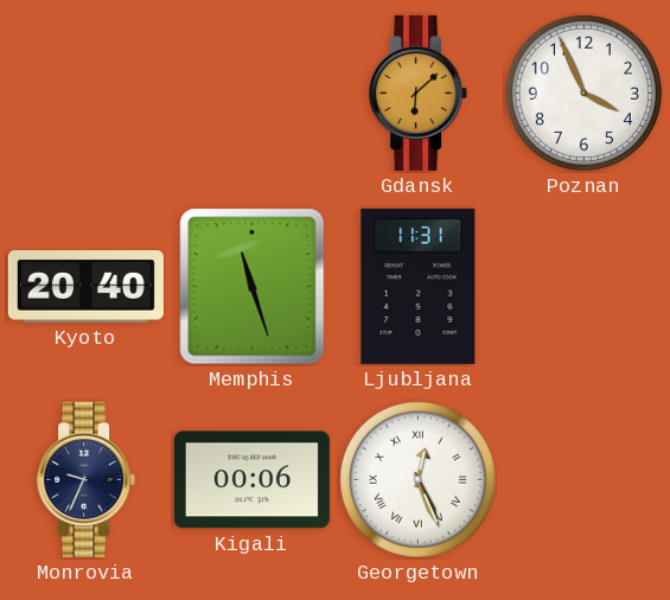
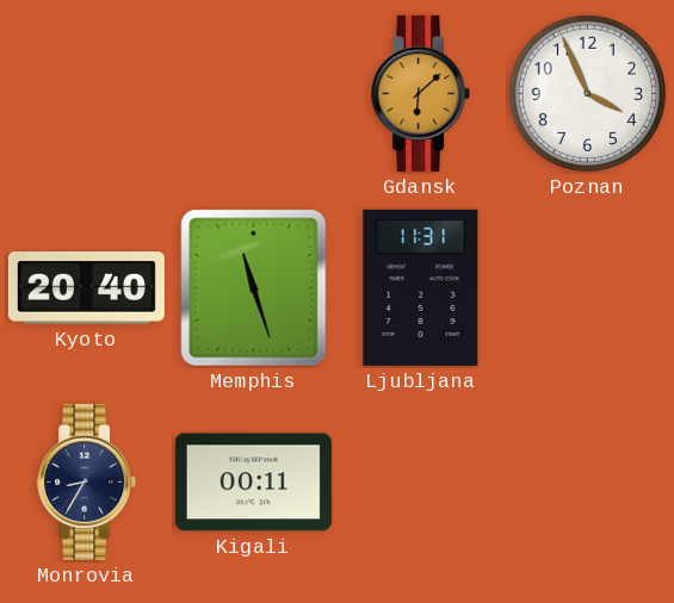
Monrovia: 9:34 -> 8:35 (87, 481)
Kigali: 00:06 -> 00:11 (253, 483)
Georgetown: 12:26 -> none (417, 479)
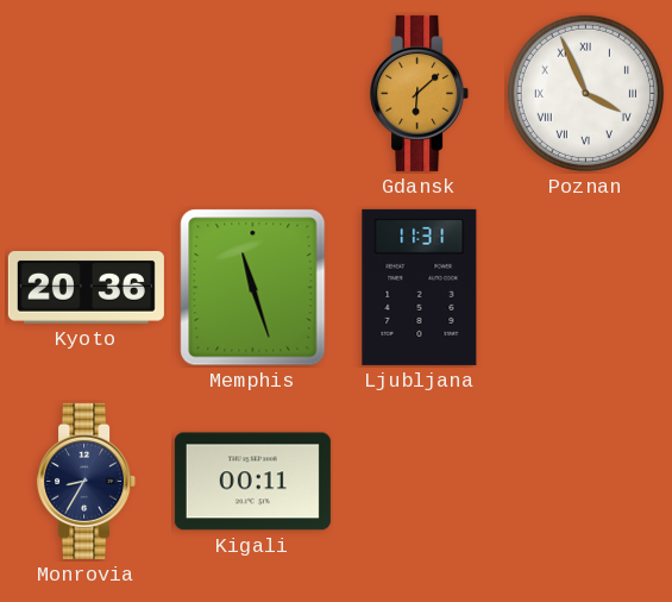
Poznan numerals: Arabic -> Roman (585, 93)
Kyoto: 20:40 -> 20:36 (86, 288)
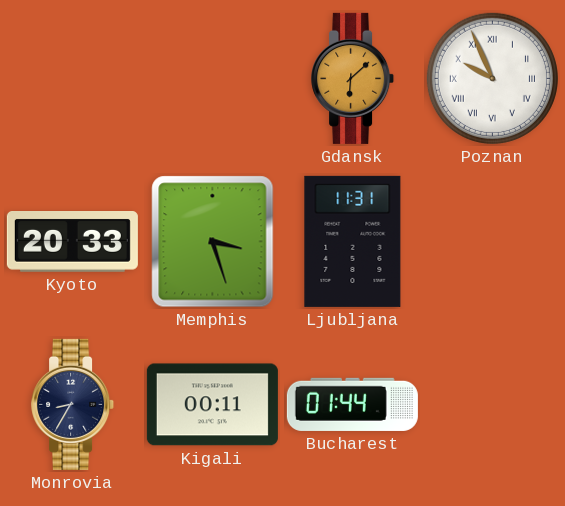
Poznan: 3:56 -> 9:56 (492, 78)
Kyoto: 20:36 -> 20:33 (72, 242)
Memphis: 11:27 -> 3:27 (213, 242)
Bucharest: none -> 01:44 (352, 404)
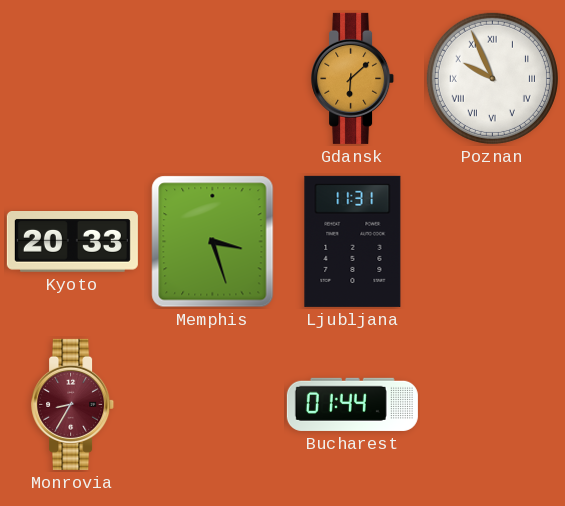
Monrovia dial: navy -> burgundy (73, 404)
Kigali: 00:11 -> none (212, 405)
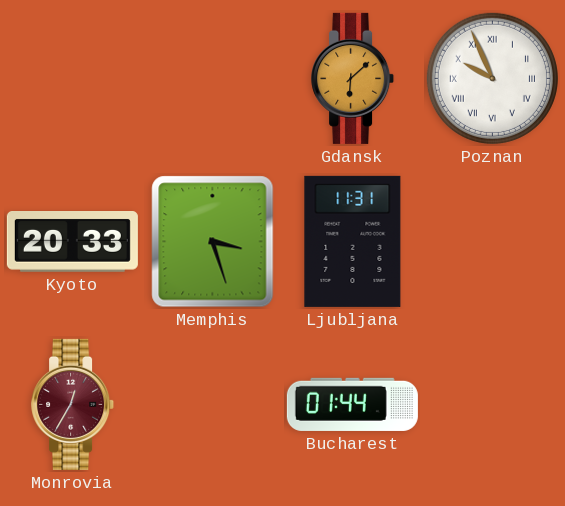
Monrovia: 8:35 -> 12:35 (73, 404)
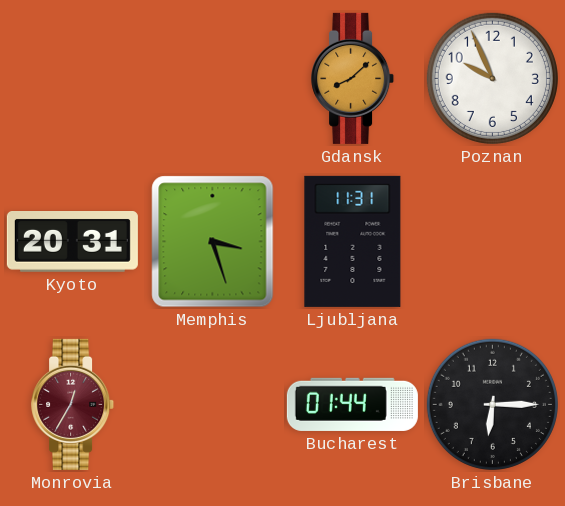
Gdansk: 6:08 -> 8:08 (353, 78)
Poznan numerals: Roman -> Arabic (492, 78)
Kyoto: 20:33 -> 20:31 (72, 242)
Brisbane: none -> 6:15 (492, 404)
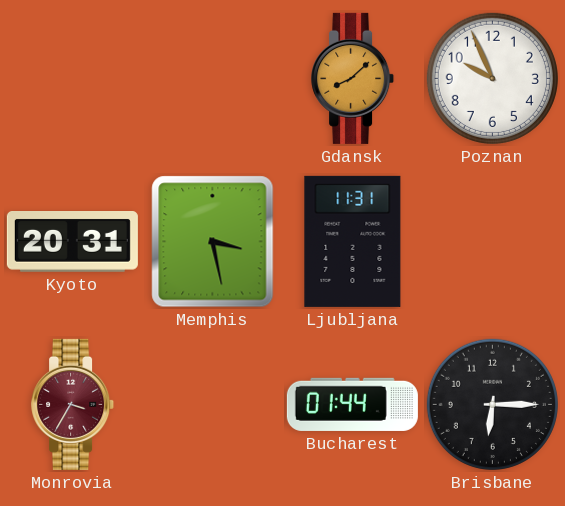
Memphis: 3:27 -> 3:28 (213, 242)
Monrovia: 12:35 -> 3:35 (73, 404)
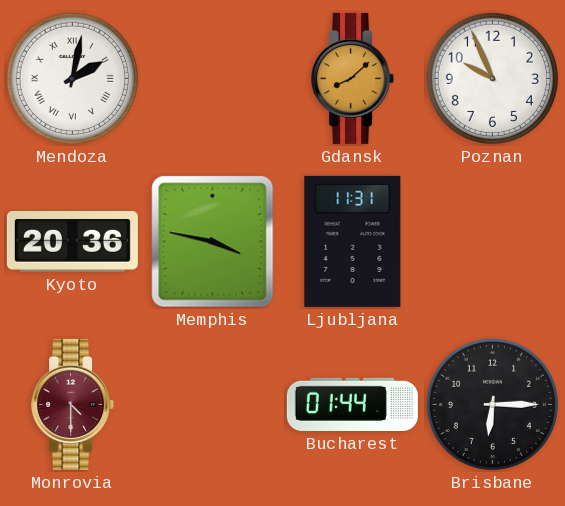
Mendoza: none -> 2:02 (72, 78)
Kyoto: 20:31 -> 20:36 (72, 242)
Memphis: 3:28 -> 3:47 (213, 242)
Monrovia: 3:35 -> 4:30 (73, 404)
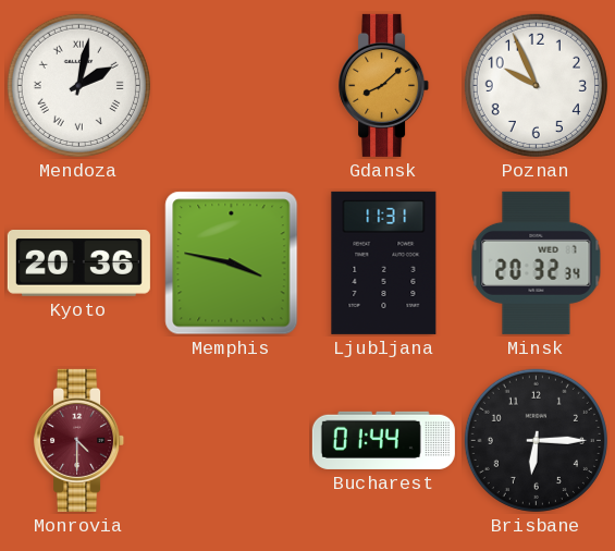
Minsk: none -> 20:32 (537, 262)
